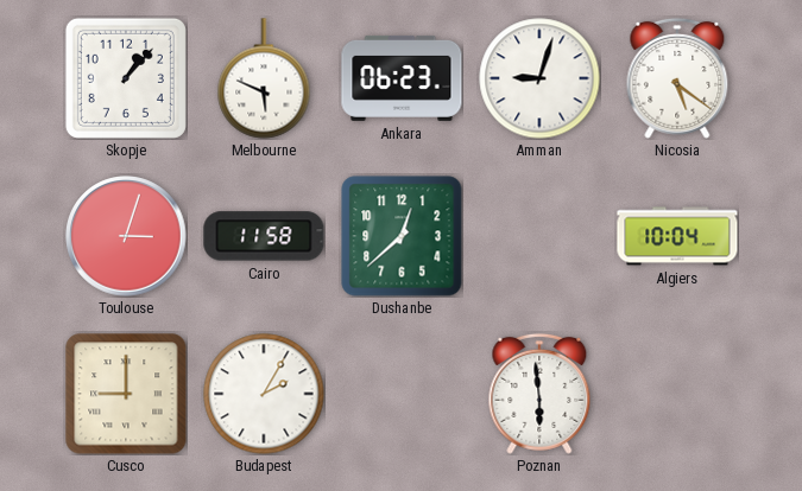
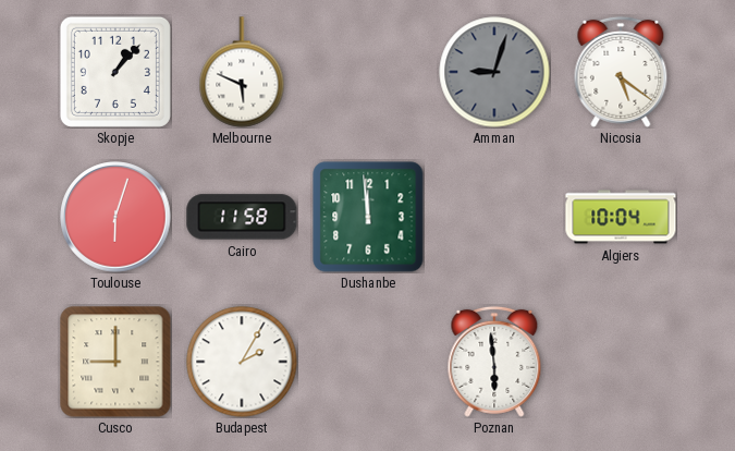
Ankara: 06:23 -> none (402, 78)
Amman dial: white -> grey (494, 72)
Toulouse: 3:03 -> 6:03 (115, 217)
Dushanbe: 12:38 -> 11:59 (368, 217)
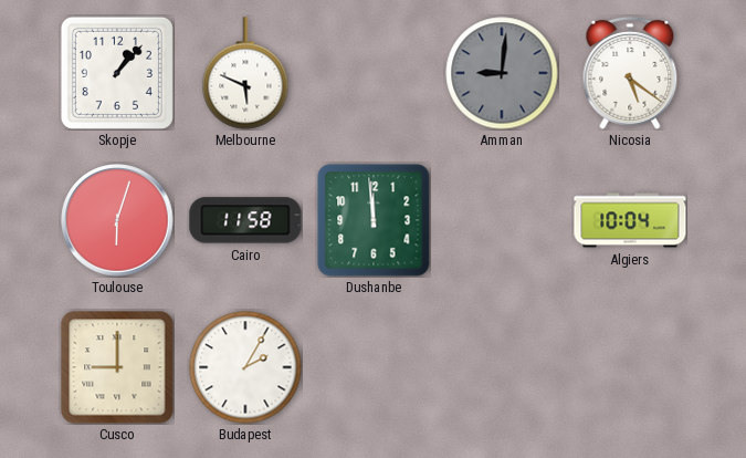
Amman: 9:03 -> 9:01 (502, 73)
Poznan: 5:59 -> none (494, 362)
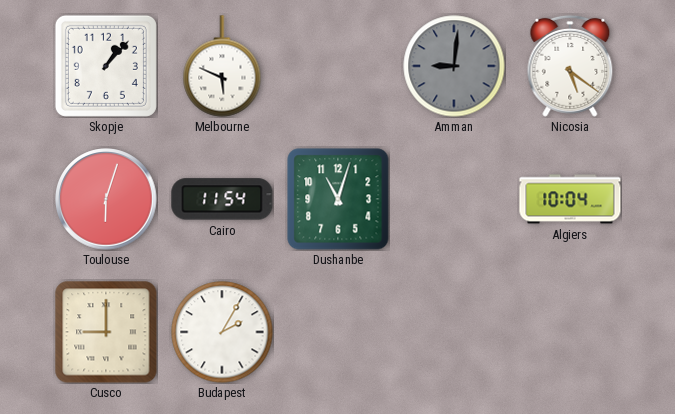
Cairo: 11:58 -> 11:54 (222, 199)
Dushanbe: 11:59 -> 11:03 (338, 199)
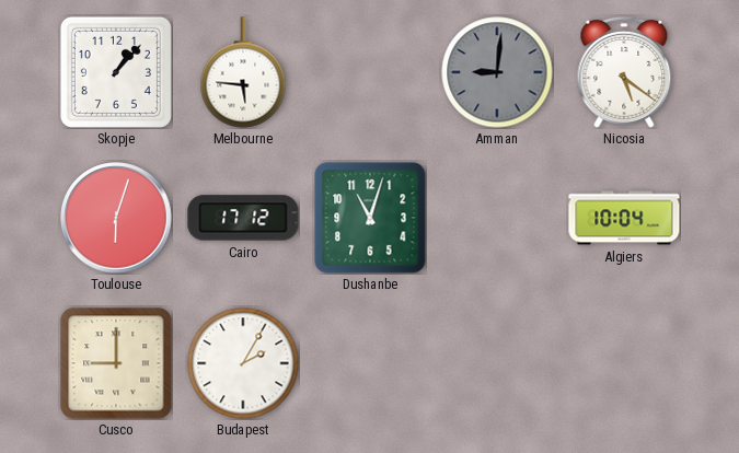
Melbourne: 5:49 -> 5:46 (243, 72)
Cairo: 11:54 -> 17:12 (243, 218)
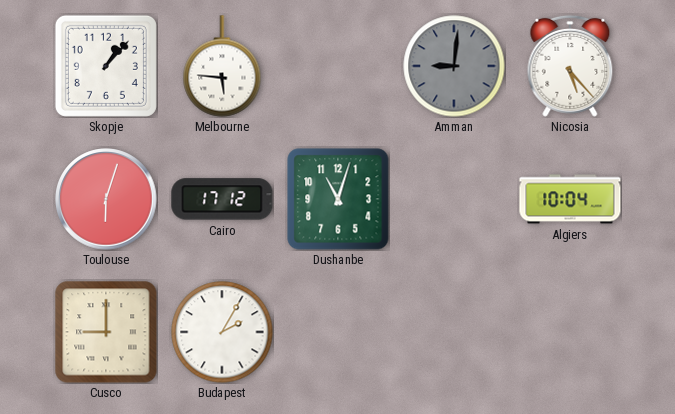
Nicosia: 5:21 -> 5:23 (570, 66)
